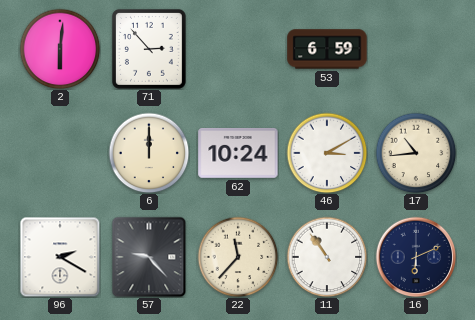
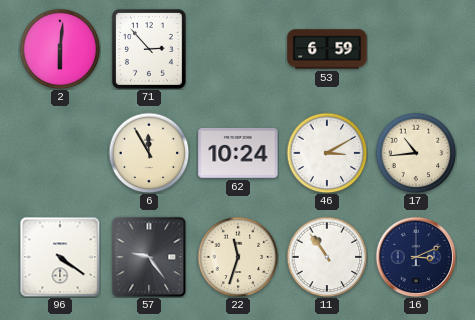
6: 12:00 -> 11:55 (149, 153)
96: 2:20 -> 4:21 (60, 257)
57: 9:23 -> 9:24 (149, 257)
22: 11:37 -> 11:33 (238, 257)
16: 6:11 -> 3:11 (416, 257)
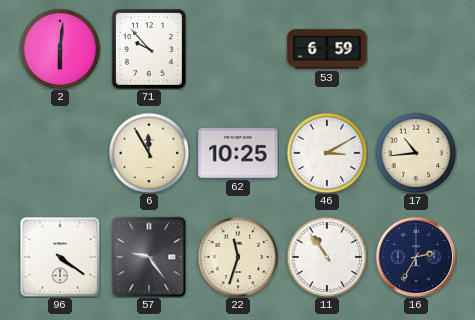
71: 2:53 -> 9:53 (149, 49)
62: 10:24 -> 10:25 (238, 154)
16: 3:11 -> 2:35 (416, 257)
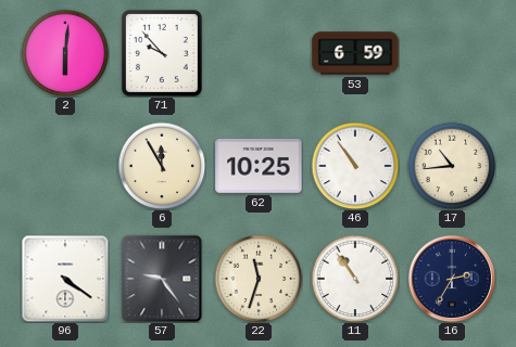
46: 3:10 -> 10:54 (355, 166)
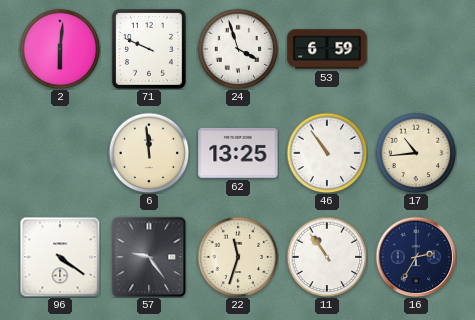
71: 9:53 -> 9:49 (149, 49)
24: none -> 3:57 (238, 49)
6: 11:55 -> 11:59 (149, 153)
62: 10:25 -> 13:25 (238, 154)
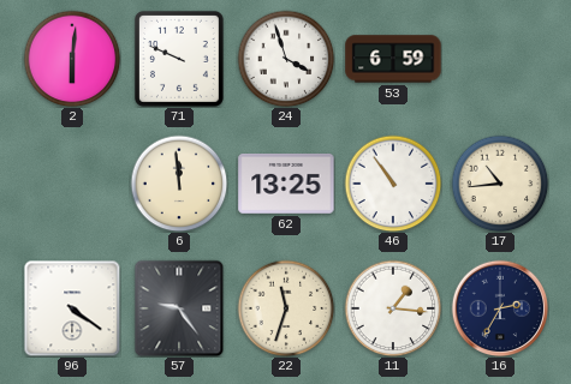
11: 10:54 -> 1:16 (393, 308)
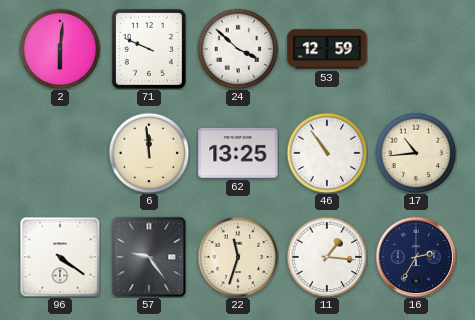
24: 3:57 -> 3:52 (238, 49)
53: 6:59 -> 12:59 (327, 49)
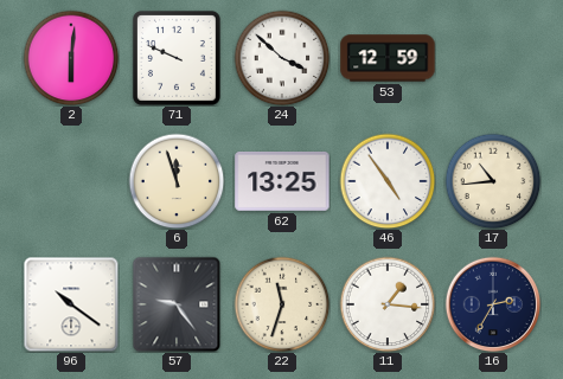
6: 11:59 -> 11:57 (177, 181)
46: 10:54 -> 4:54 (388, 181)
96: 4:21 -> 10:21 (71, 304)
